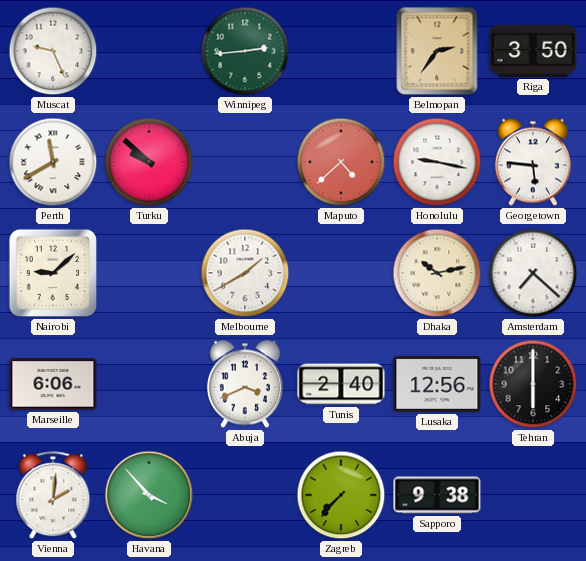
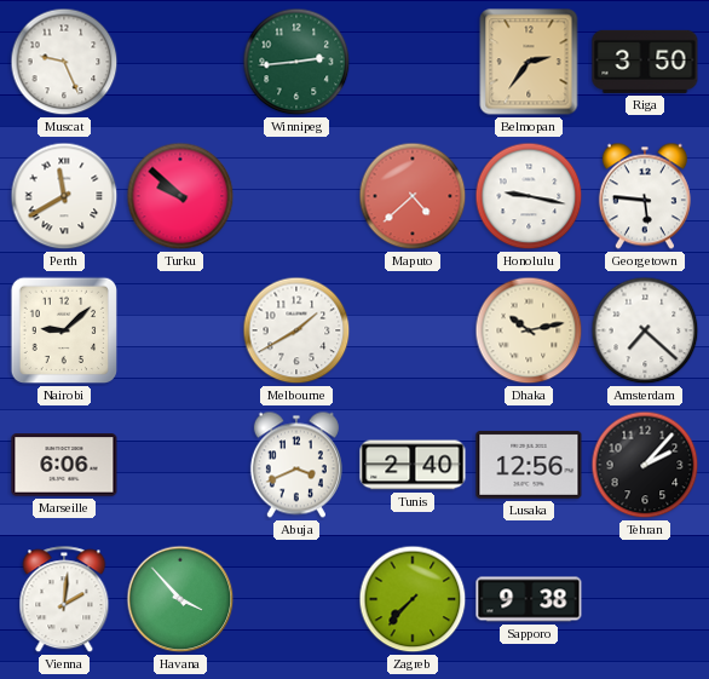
Tehran: 6:00 -> 2:07 (645, 465)
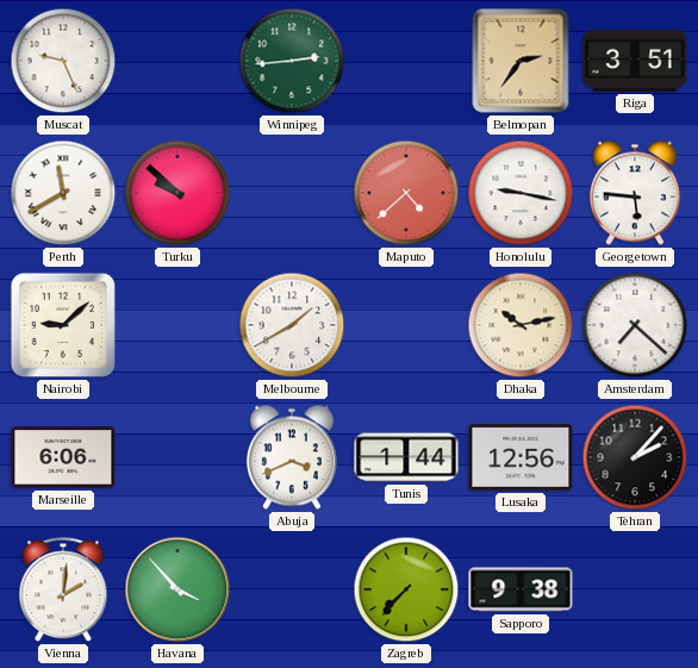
Riga: 3:50 -> 3:51 (635, 61)
Tunis: 2:40 -> 1:44 (406, 457)
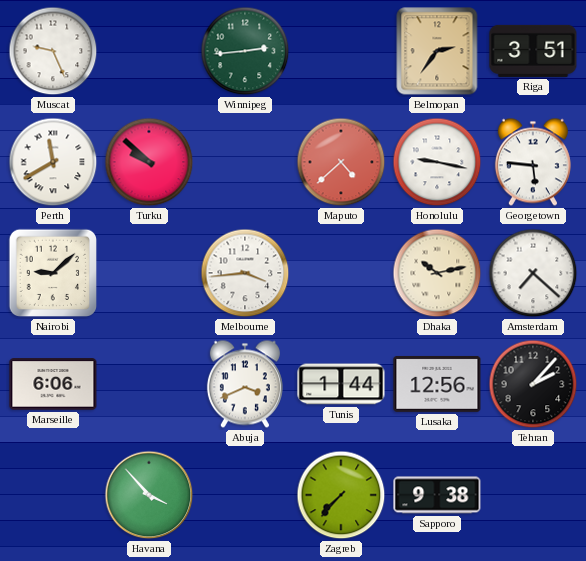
Melbourne: 1:40 -> 3:44 (245, 273)
Vienna: 2:01 -> none (63, 591)
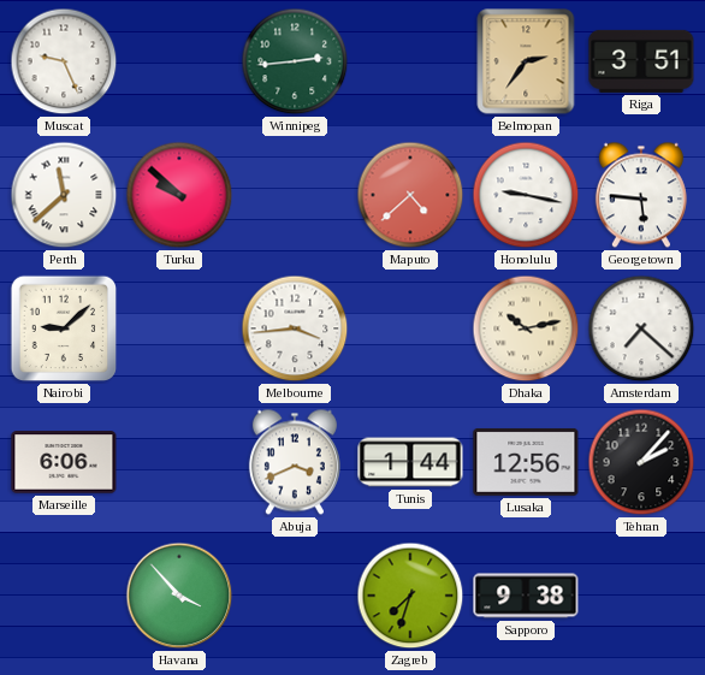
Perth: 11:40 -> 11:38 (64, 195)
Zagreb: 7:37 -> 7:33 (410, 596)
